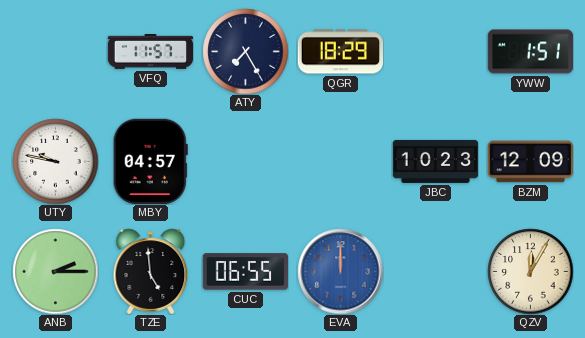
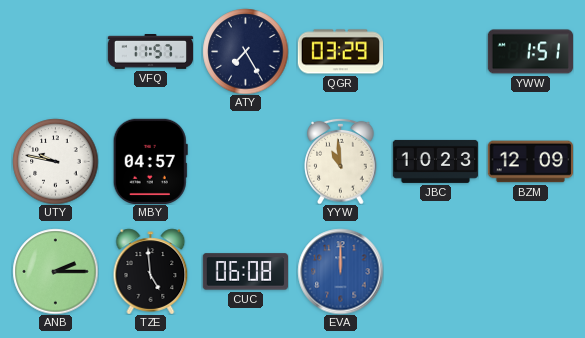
QGR: 18:29 -> 03:29 (340, 52)
YYW: none -> 10:59 (341, 161)
CUC: 06:55 -> 06:08 (245, 272)
QZV: 12:05 -> none (530, 271)
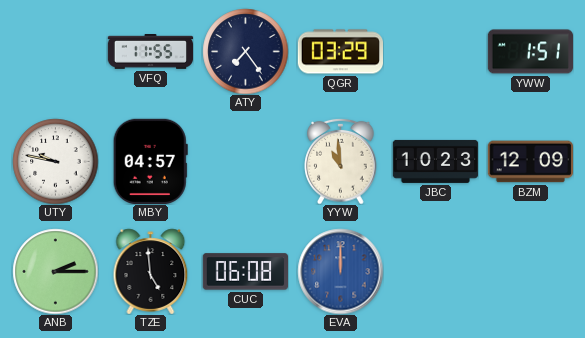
VFQ: 11:57 -> 11:55 (150, 52)
ATY: 7:25 -> 7:24 (245, 51)
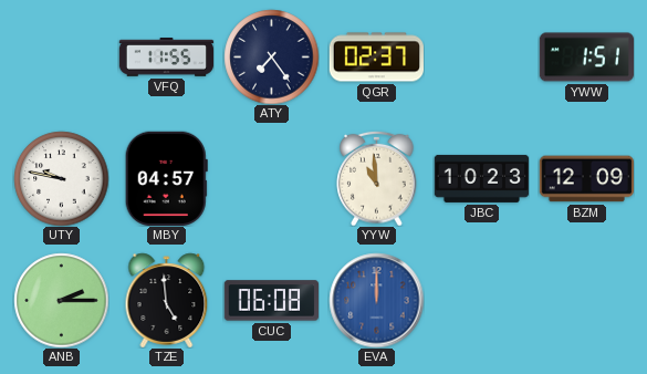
QGR: 03:29 -> 02:37 (376, 58)
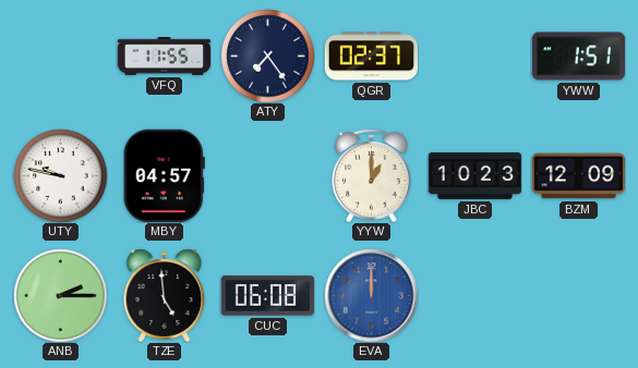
YYW: 10:59 -> 1:00 (372, 175)
